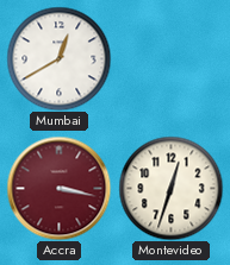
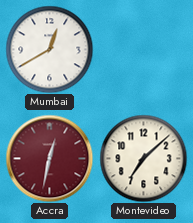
Accra: 3:17 -> 12:32 (49, 158)
Montevideo: 12:33 -> 7:08 (143, 158)
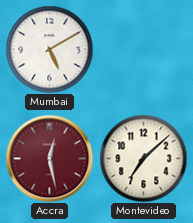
Mumbai: 12:40 -> 5:10 (49, 49)
Accra: 12:32 -> 12:28 (49, 158)
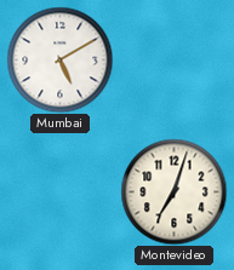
Accra: 12:28 -> none (49, 158)
Montevideo: 7:08 -> 7:03 (173, 191)
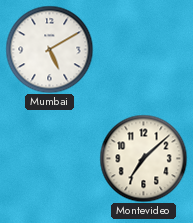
Montevideo: 7:03 -> 7:08 (143, 158)
